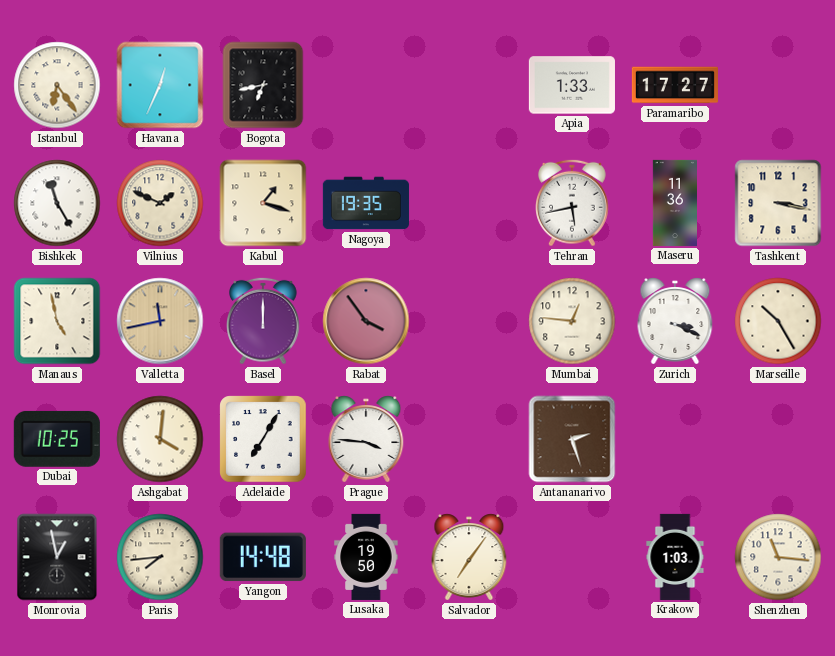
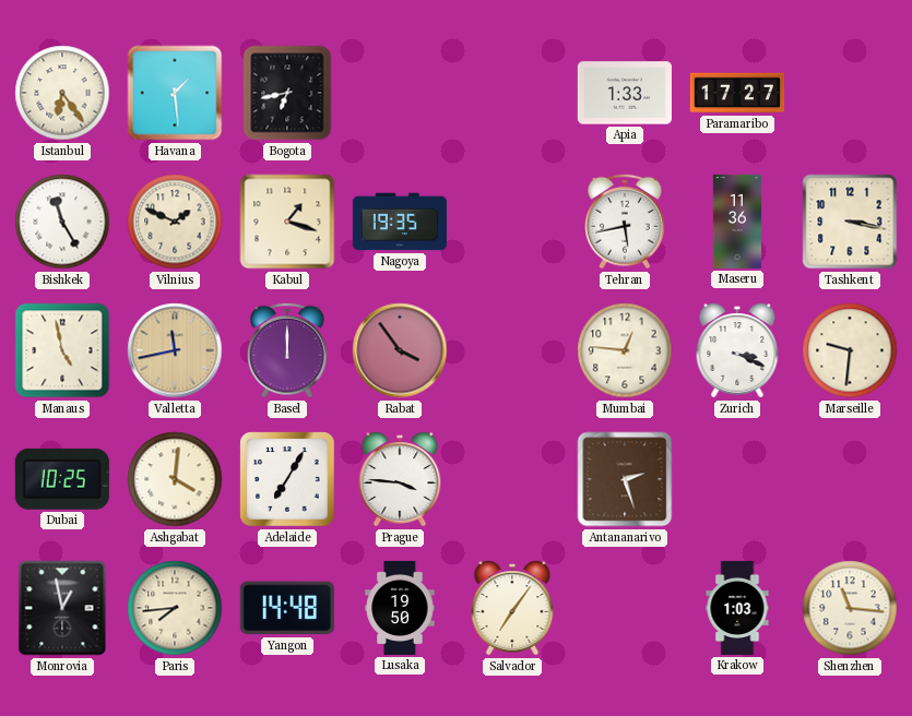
Havana: 12:34 -> 1:29 (175, 93)
Marseille: 10:25 -> 9:31 (850, 350)
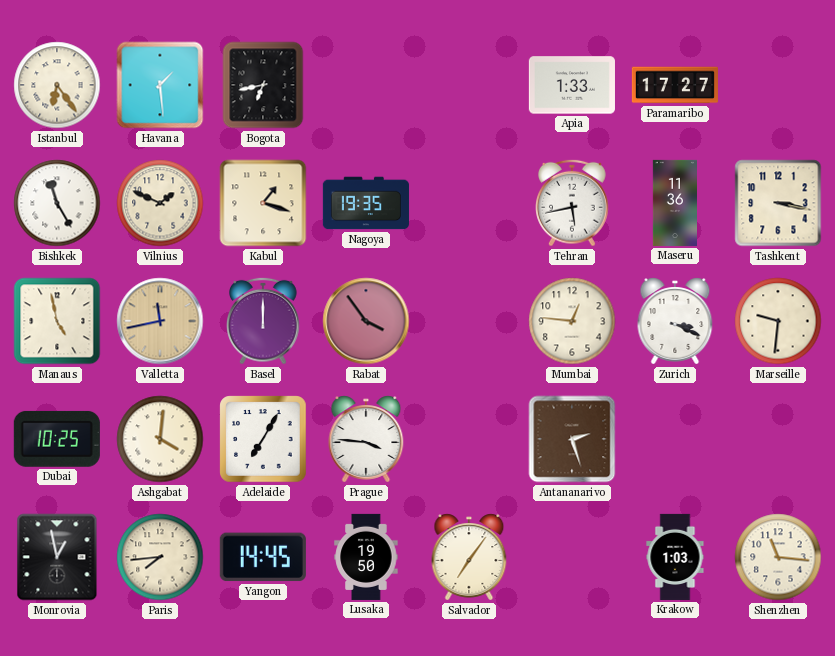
Yangon: 14:48 -> 14:45 (263, 557)
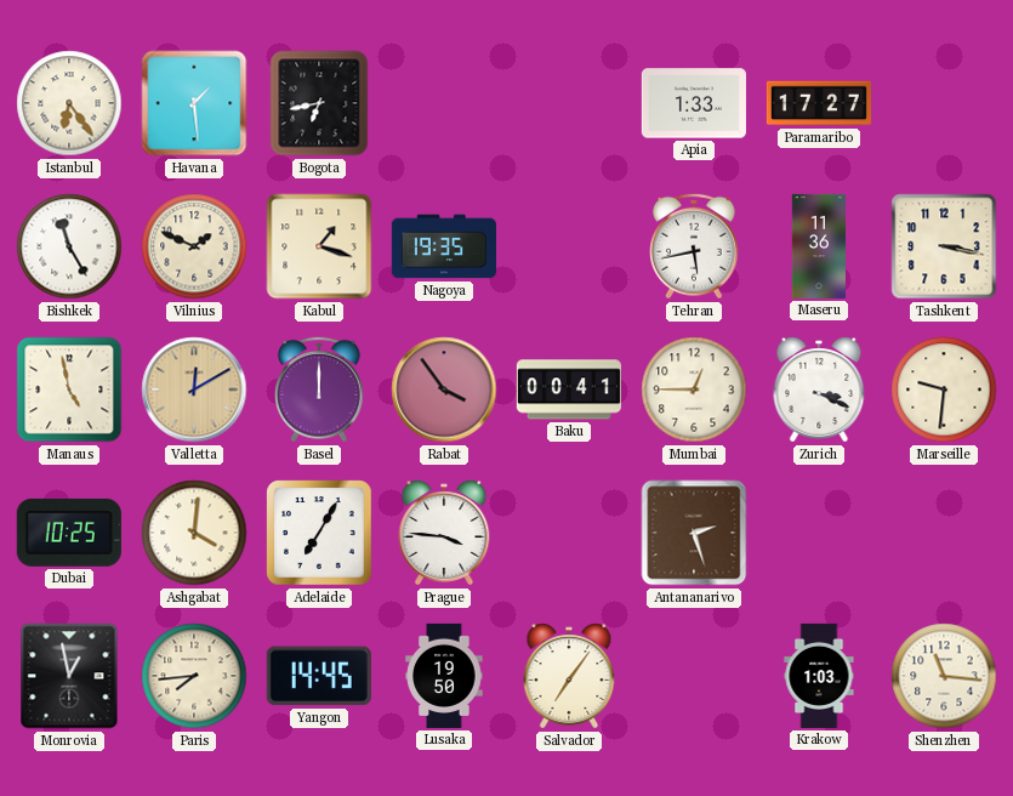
Valletta: 11:43 -> 12:10 (194, 390)
Baku: none -> 00:41 (569, 390)
Mumbai: 12:46 -> 12:45 (694, 390)
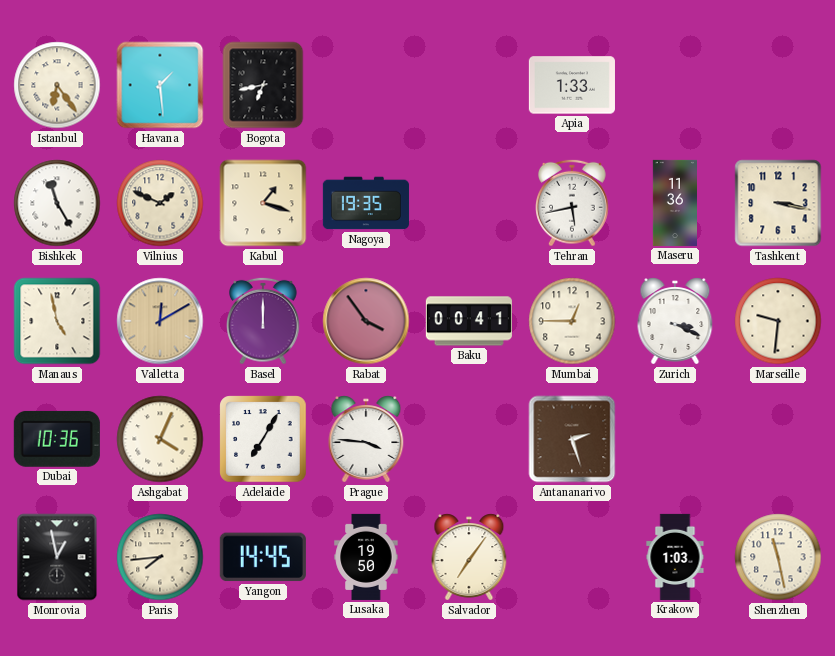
Paramaribo: 17:27 -> none (819, 103)
Dubai: 10:25 -> 10:36 (57, 439)
Ashgabat: 4:01 -> 4:04 (160, 439)
Shenzhen: 11:16 -> 11:28 (778, 557)
